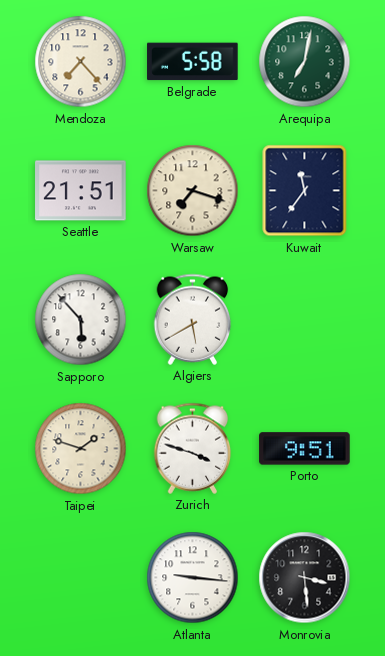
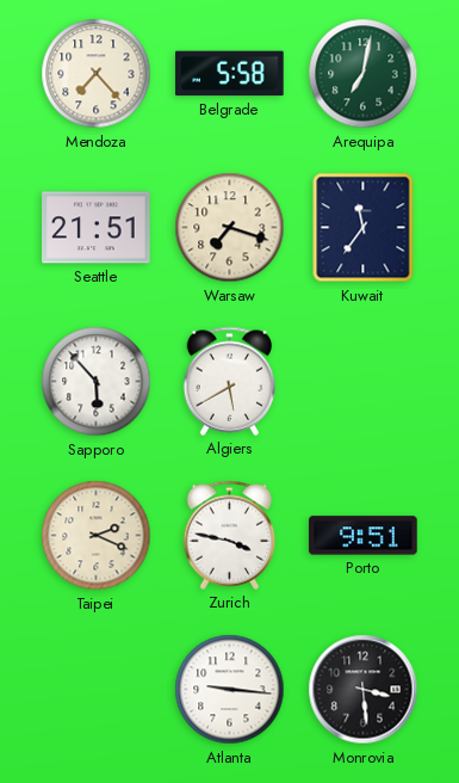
Taipei: 1:48 -> 2:19 (97, 536)
Zurich: 3:48 -> 3:47 (230, 535)
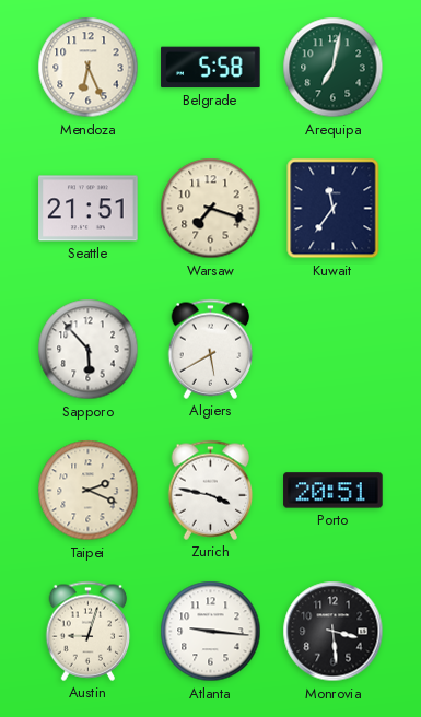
Mendoza: 7:23 -> 6:26 (89, 68)
Porto: 9:51 -> 20:51 (334, 491)
Austin: none -> 9:03 (89, 631)
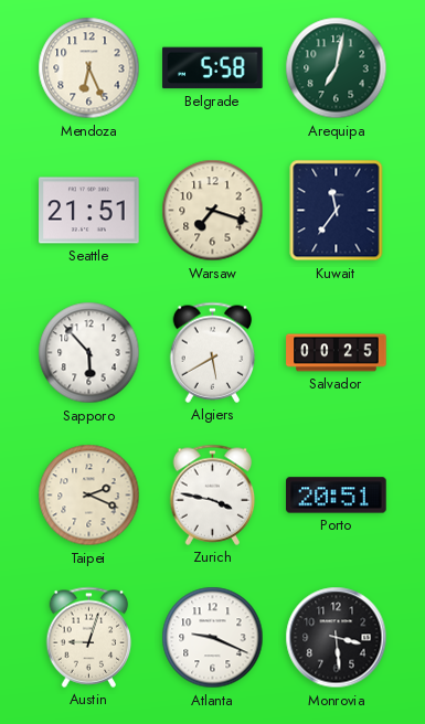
Salvador: none -> 00:25 (337, 353)
Atlanta: 9:16 -> 9:19 (213, 638)
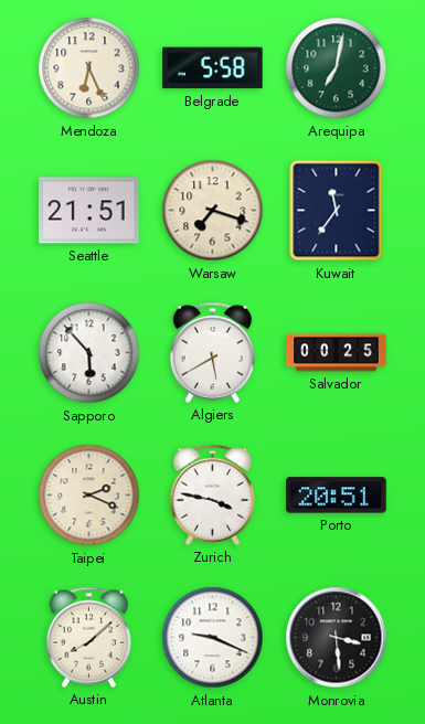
Austin: 9:03 -> 8:08 (89, 637)
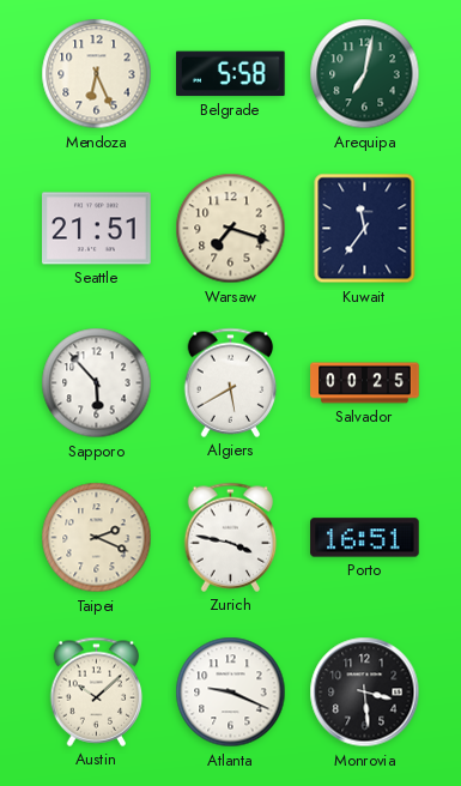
Porto: 20:51 -> 16:51 (365, 538)
Austin: 8:08 -> 10:08 (97, 691)
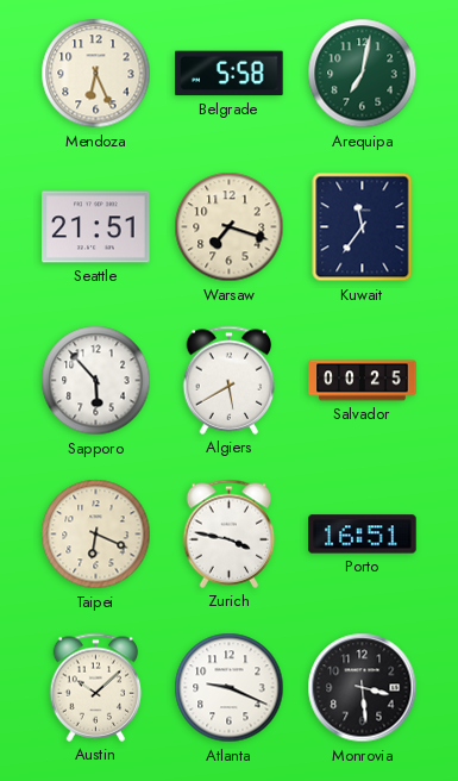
Taipei: 2:19 -> 6:19 (96, 535)
